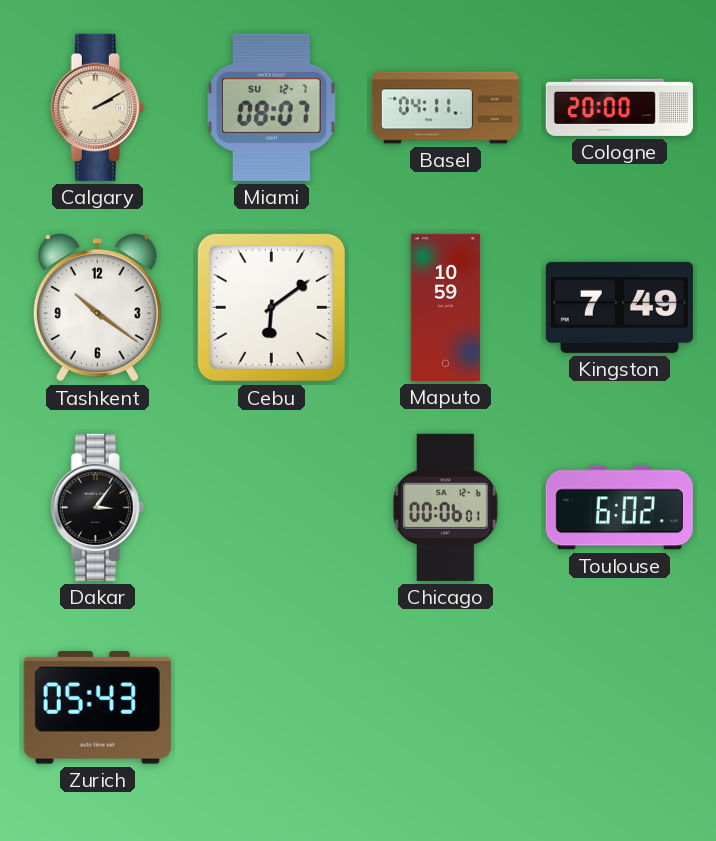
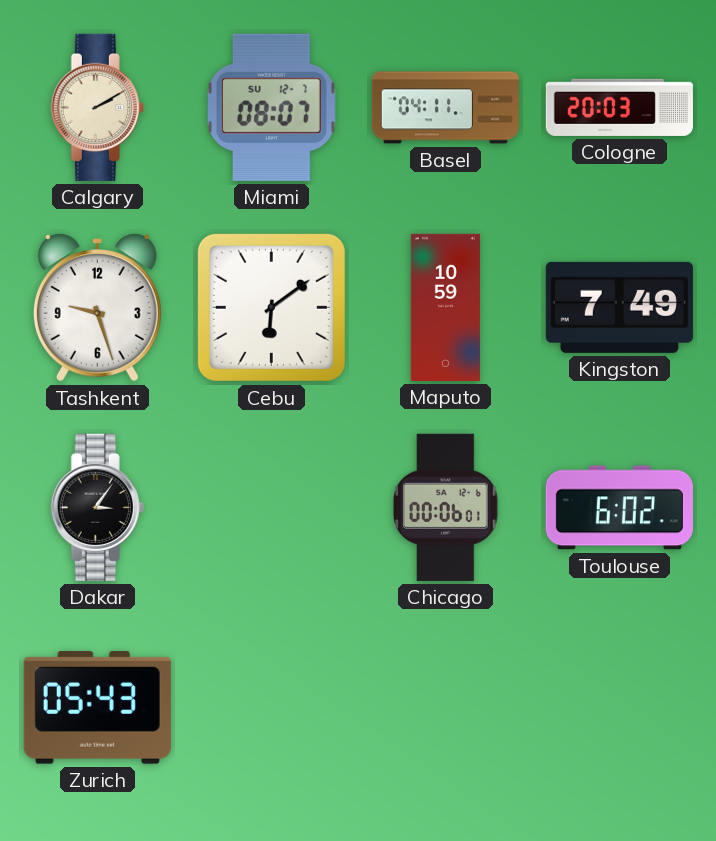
Cologne: 20:00 -> 20:03 (619, 107)
Tashkent: 10:21 -> 9:27 (97, 308)
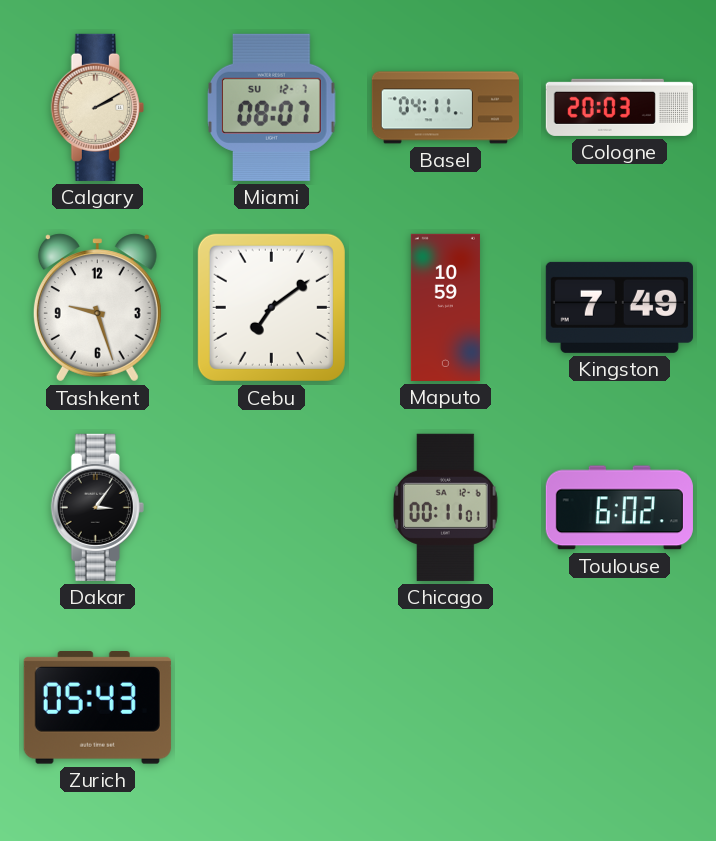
Cebu: 6:09 -> 7:09 (271, 307)
Chicago: 00:06 -> 00:11 (446, 507)
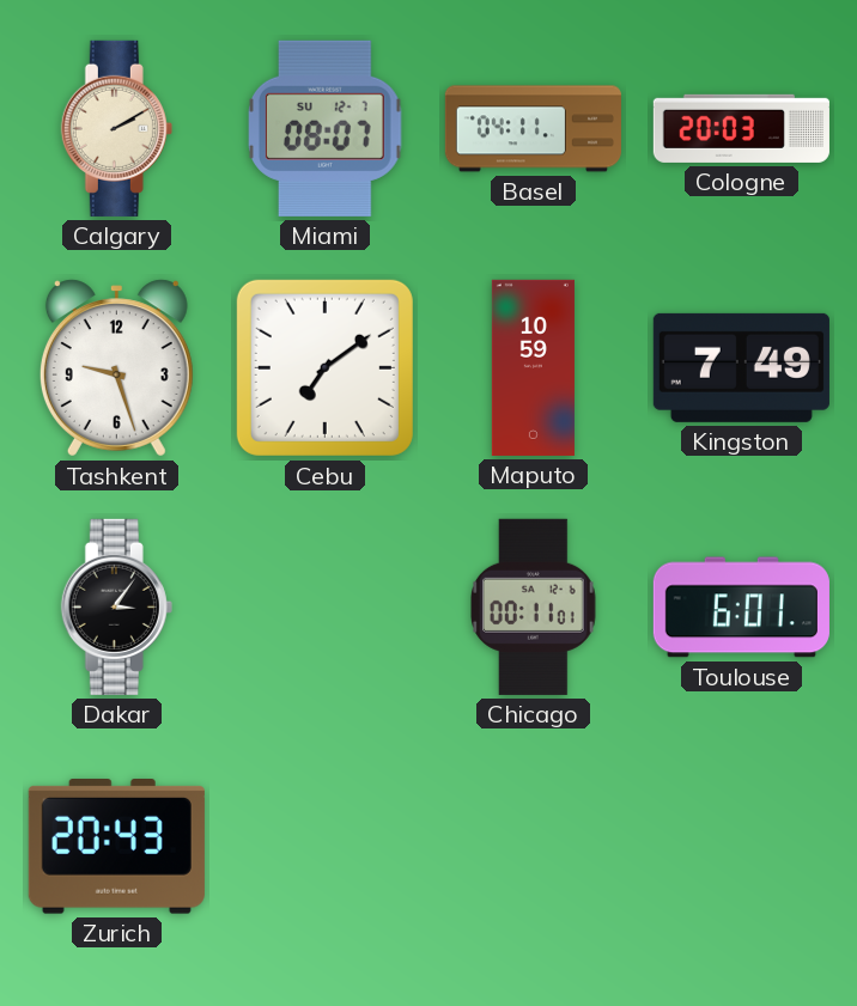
Toulouse: 6:02 -> 6:01 (741, 608)
Zurich: 05:43 -> 20:43 (116, 847)
